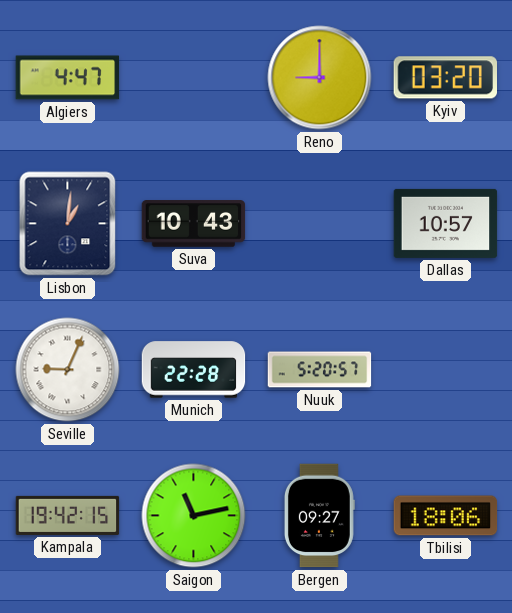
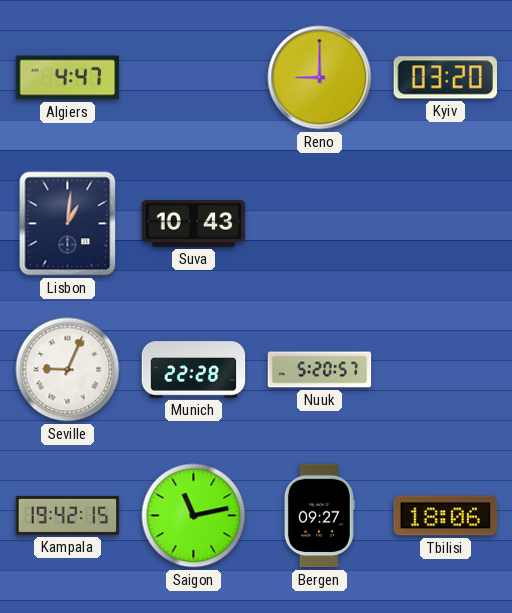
Dallas: 10:57 -> none (446, 223)
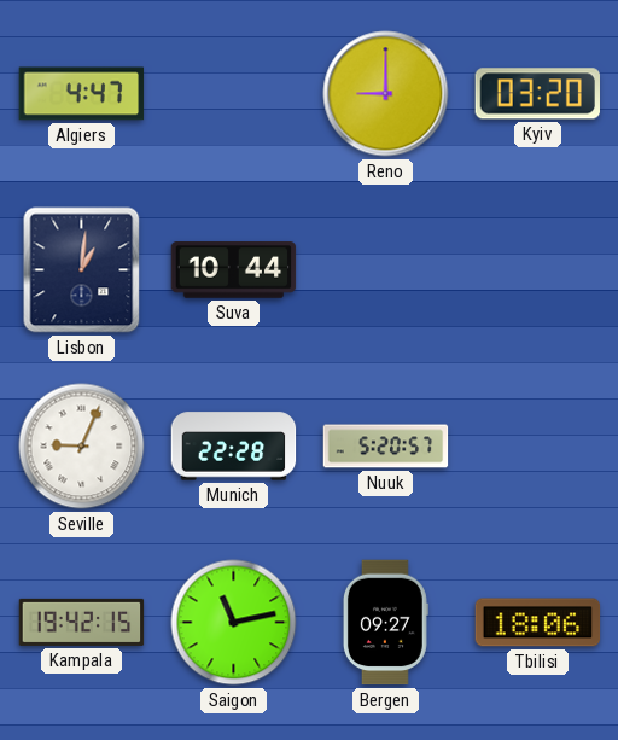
Suva: 10:43 -> 10:44 (234, 270)
